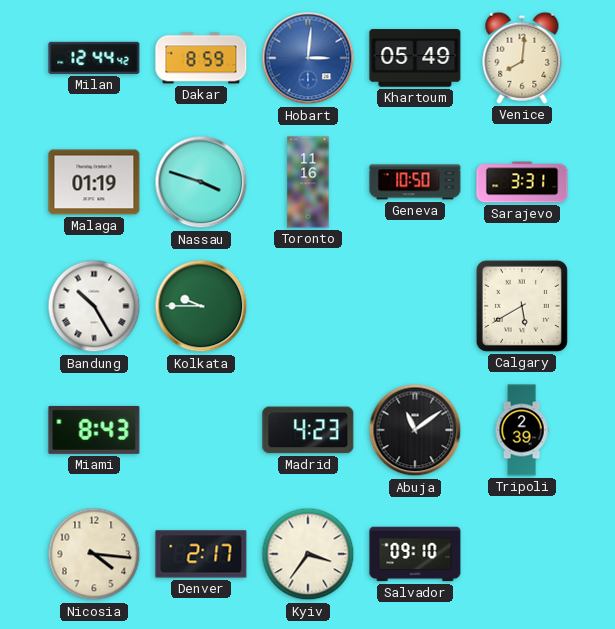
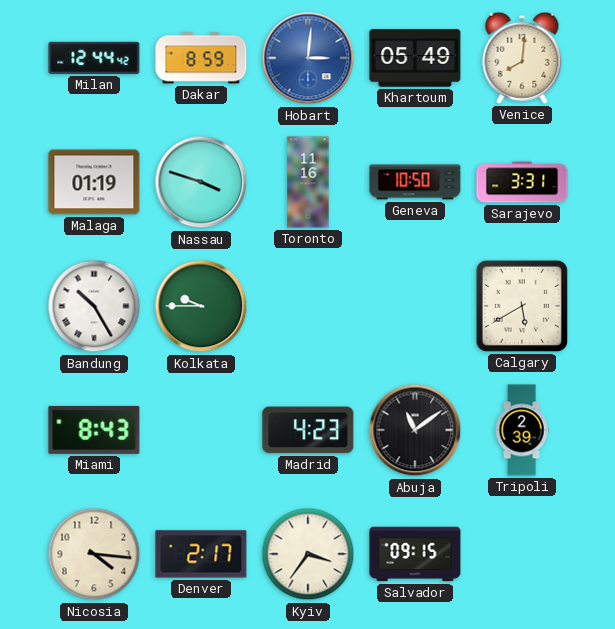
Salvador: 09:10 -> 09:15 (415, 554)
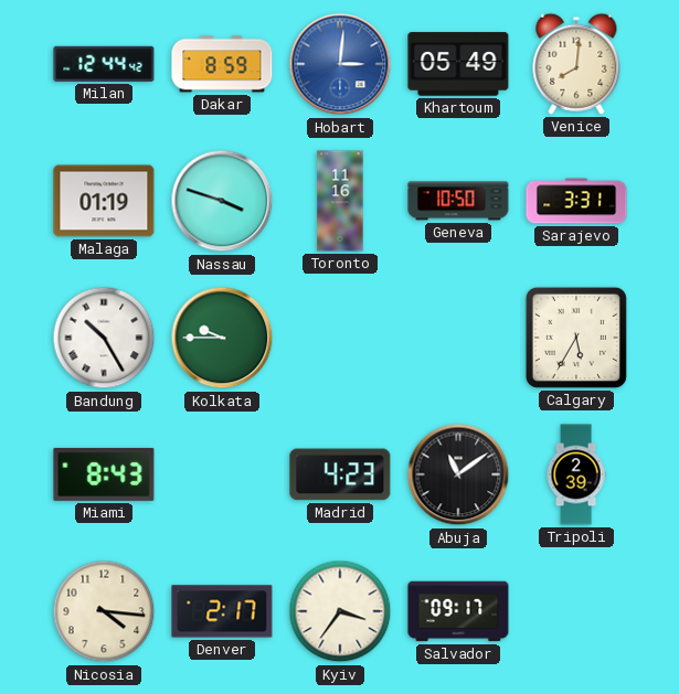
Calgary: 5:40 -> 5:35 (576, 338)
Salvador: 09:15 -> 09:17 (458, 611)
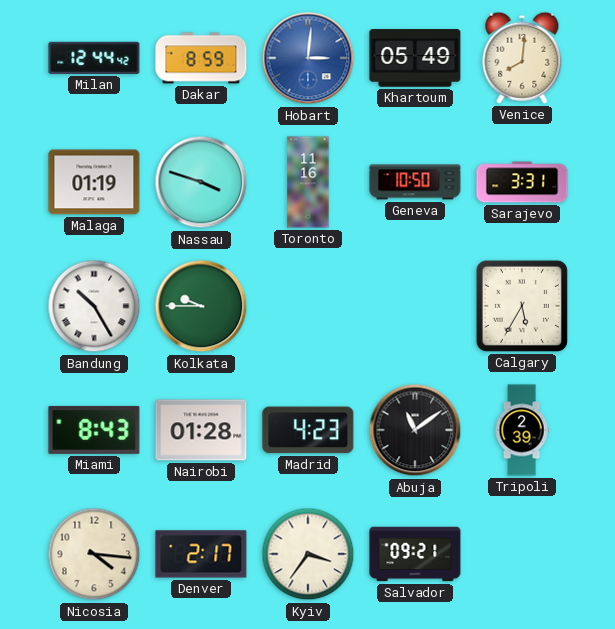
Nairobi: none -> 01:28 (201, 430)
Salvador: 09:17 -> 09:21 (415, 554)
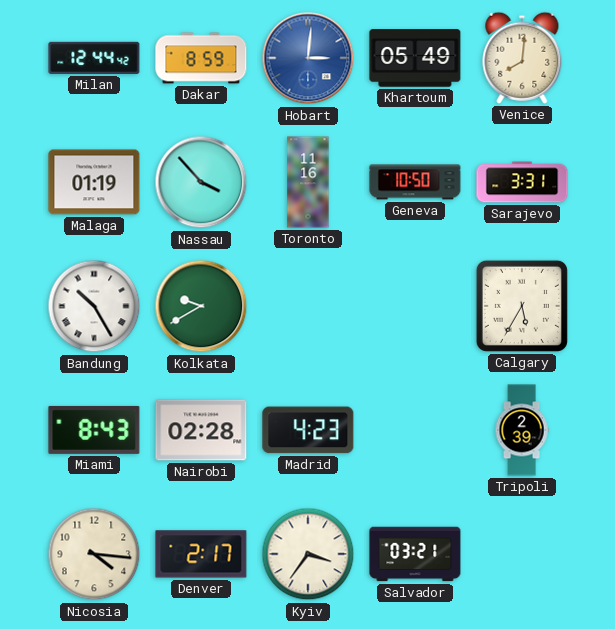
Nassau: 3:48 -> 3:53 (201, 182)
Kolkata: 9:45 -> 9:40 (201, 306)
Nairobi: 01:28 -> 02:28 (201, 430)
Abuja: 11:09 -> none (415, 430)
Salvador: 09:21 -> 03:21 (415, 554)
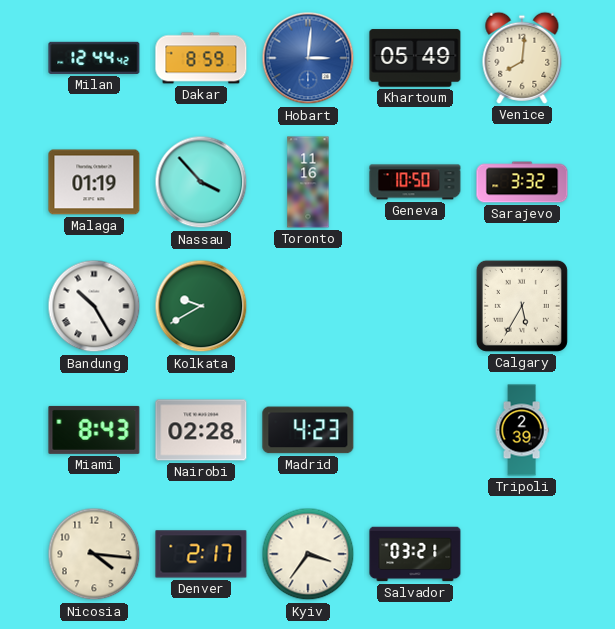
Sarajevo: 3:31 -> 3:32 (522, 182)
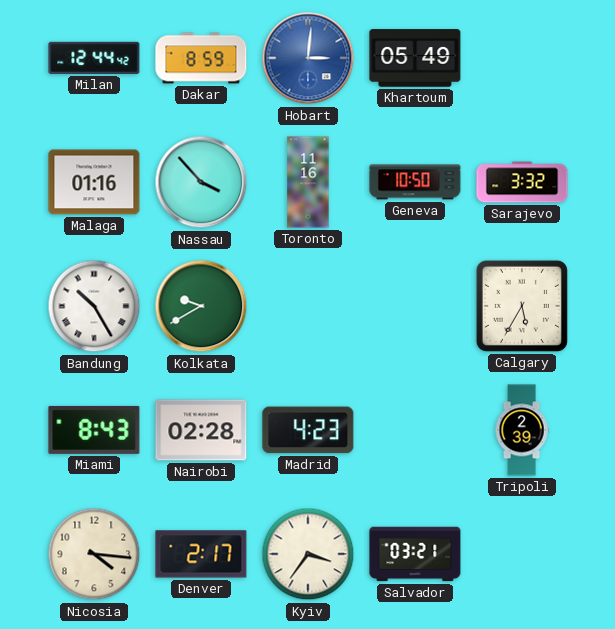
Venice: 8:01 -> none (522, 58)
Malaga: 01:19 -> 01:16 (94, 182)
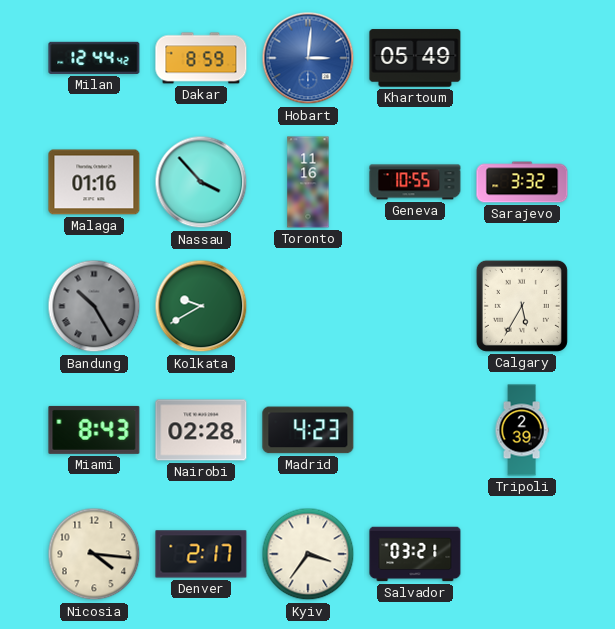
Geneva: 10:50 -> 10:55 (415, 182)
Bandung dial: white -> grey (94, 306)
